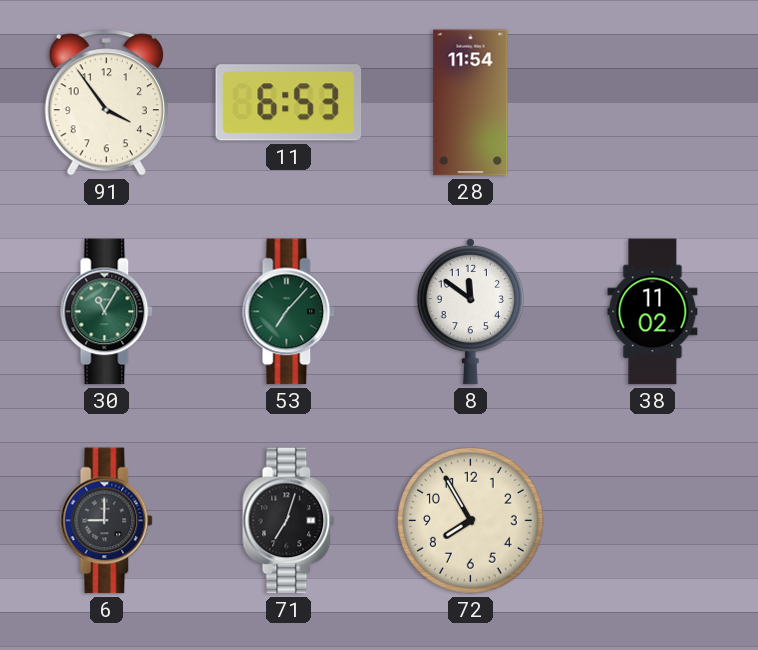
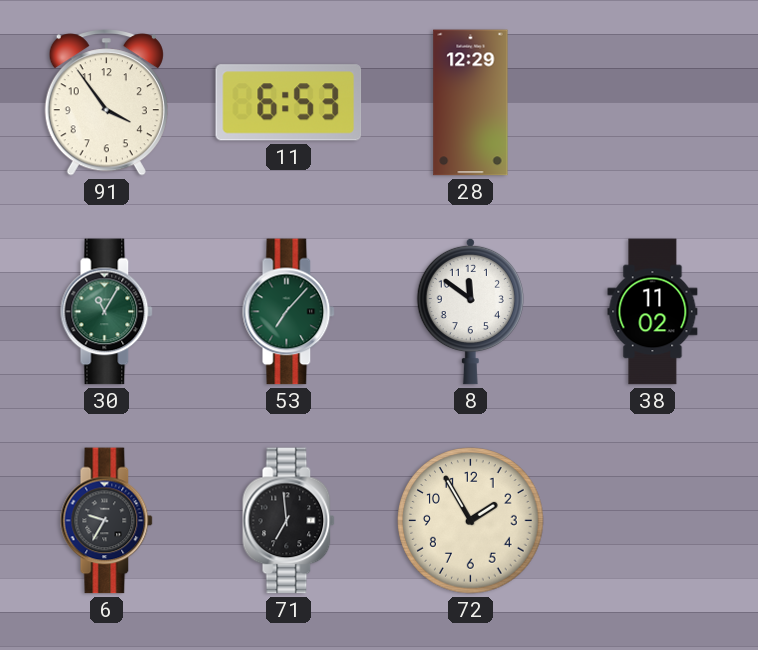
28: 11:54 -> 12:29 (471, 103)
6: 9:00 -> 9:35 (107, 521)
71: 7:03 -> 6:59 (289, 521)
72: 7:55 -> 1:55 (471, 521)
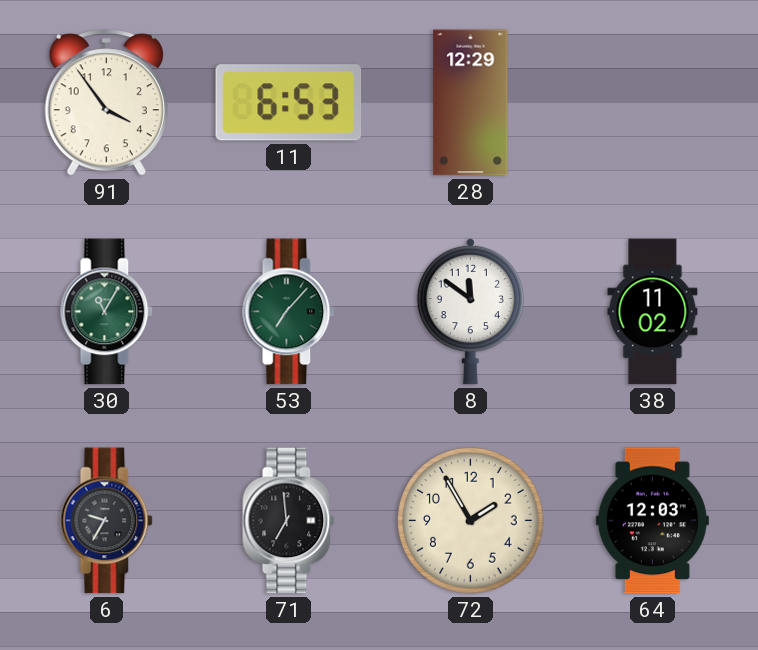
64: none -> 12:03 (652, 521)
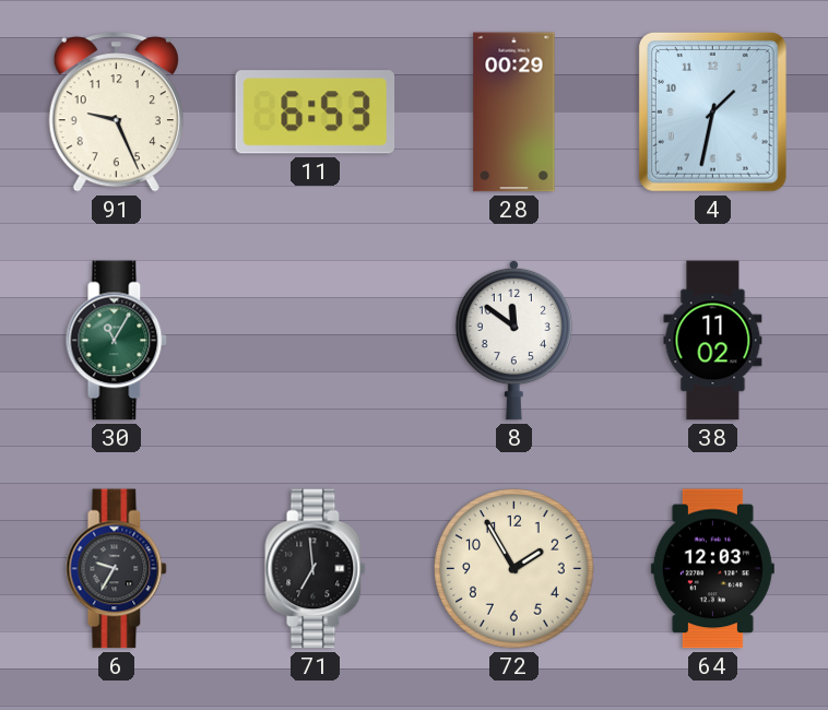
91: 3:54 -> 9:26 (116, 113)
28: 12:29 -> 00:29 (514, 113)
4: none -> 1:32 (712, 111)
53: 7:07 -> none (289, 312)
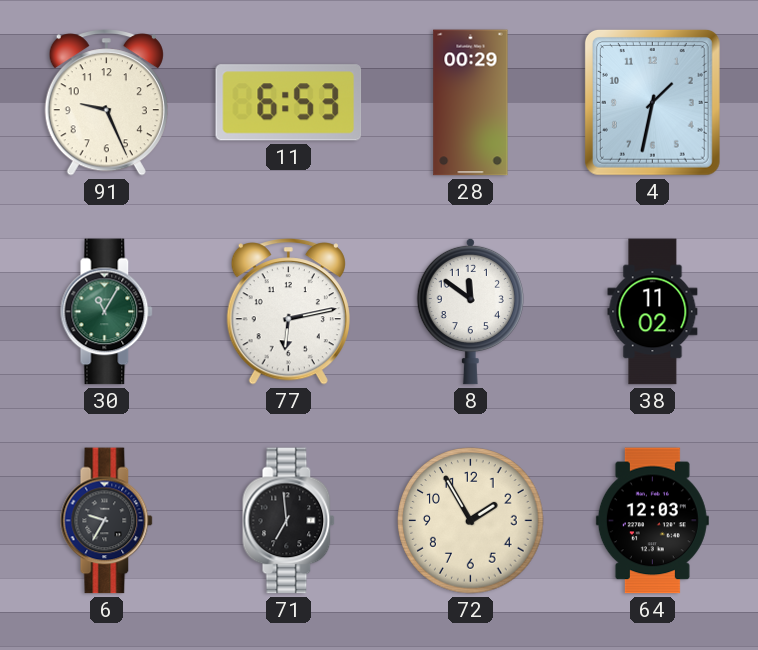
77: none -> 6:13 (288, 312)
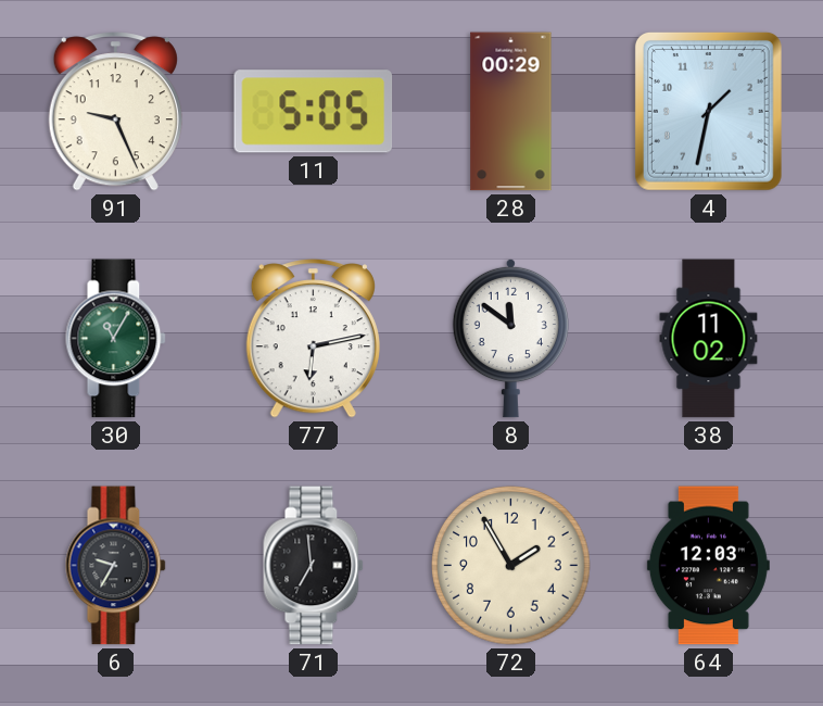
11: 6:53 -> 5:05 (314, 112)
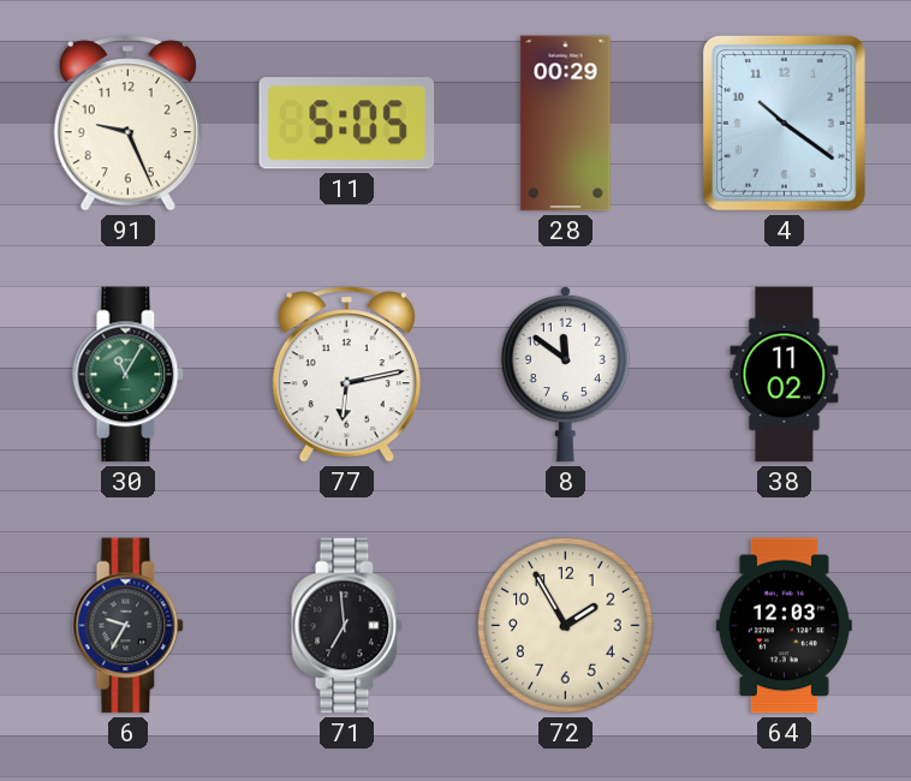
4: 1:32 -> 10:21 (784, 123)
